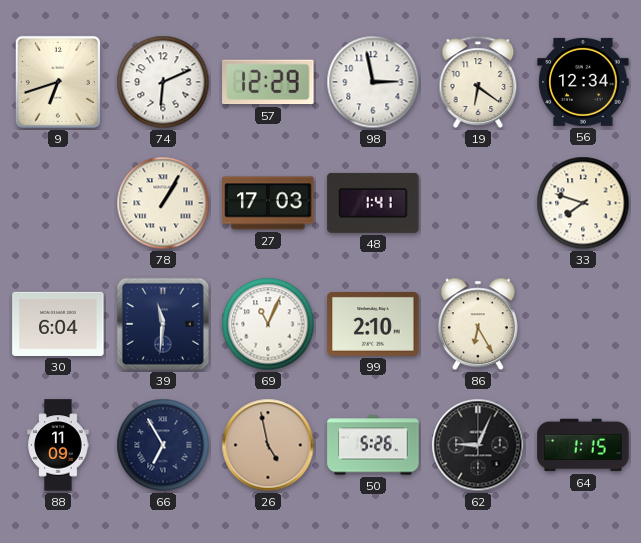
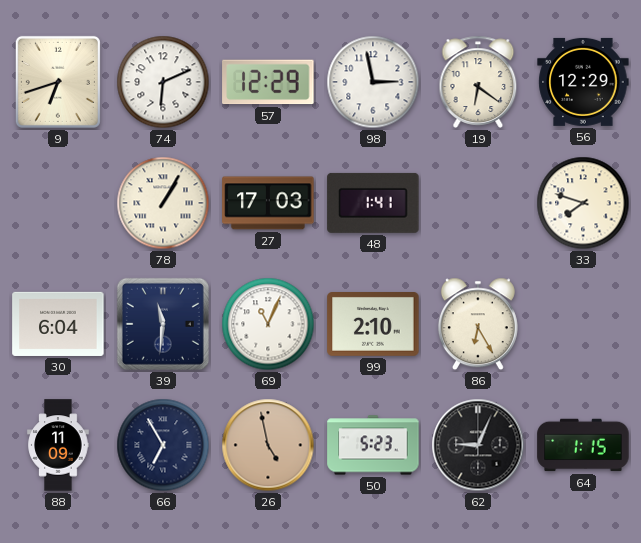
56: 12:34 -> 12:29 (583, 82)
50: 5:26 -> 5:23 (373, 445)
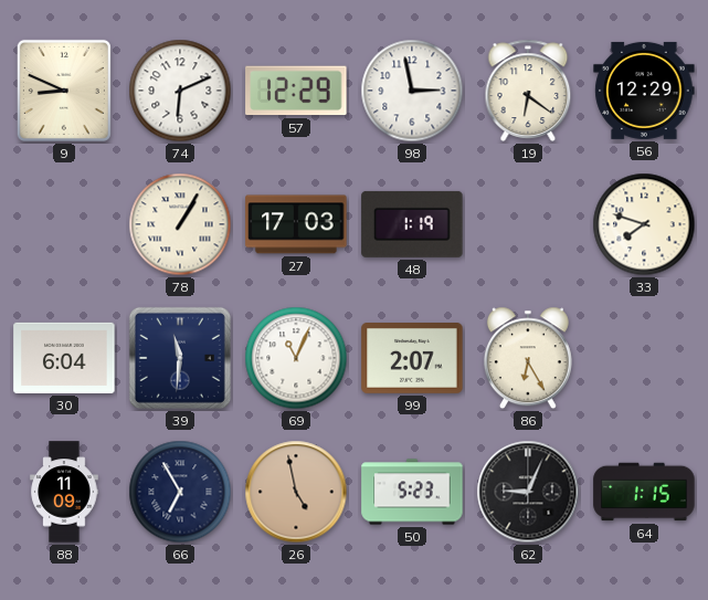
9: 6:42 -> 8:49 (64, 91)
48: 1:41 -> 1:19 (412, 224)
99: 2:10 -> 2:07 (412, 359)
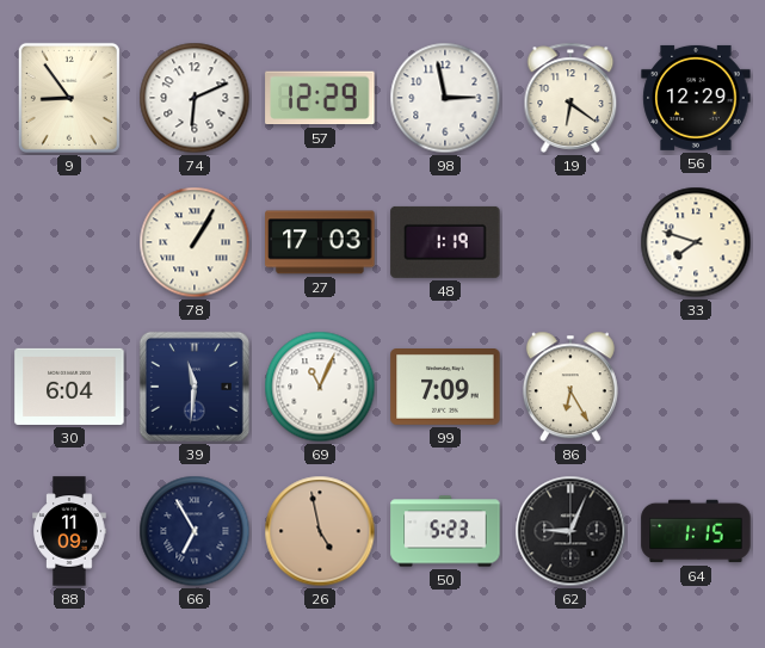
9: 8:49 -> 8:54 (69, 98)
99: 2:07 -> 7:09 (445, 388)
